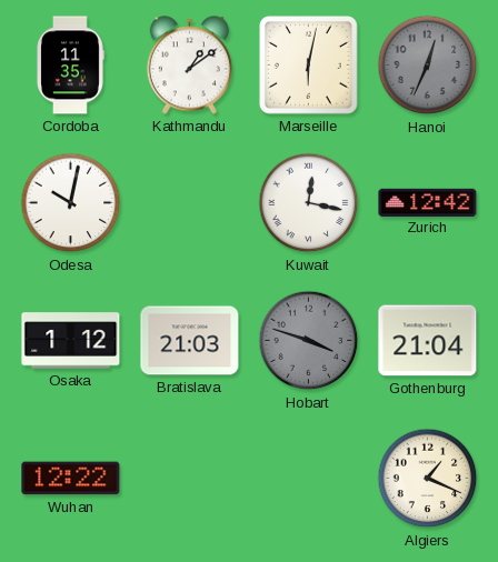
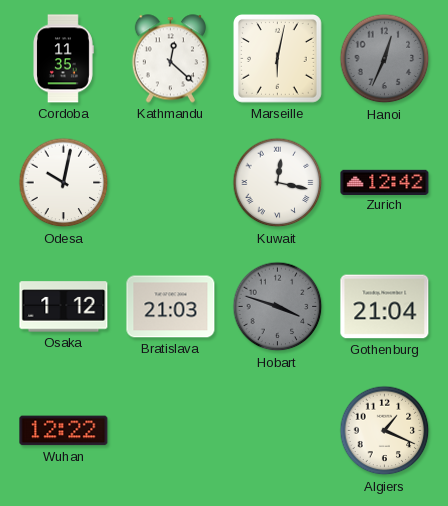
Kathmandu: 1:09 -> 12:22 (170, 59)
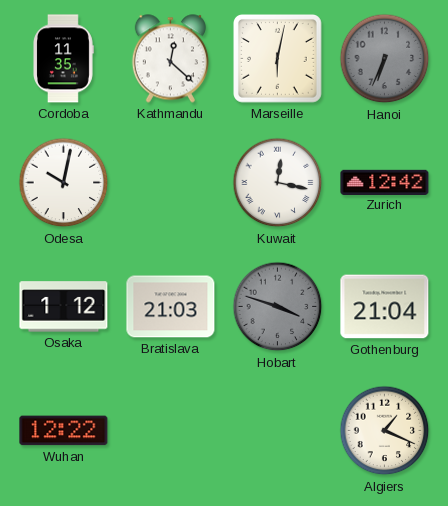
Hanoi: 12:34 -> 6:34 (385, 59)
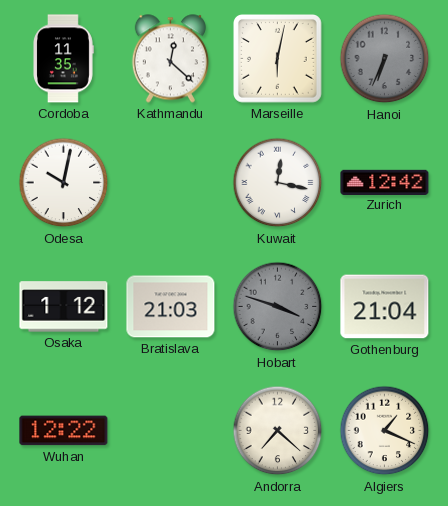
Andorra: none -> 7:22 (278, 431)
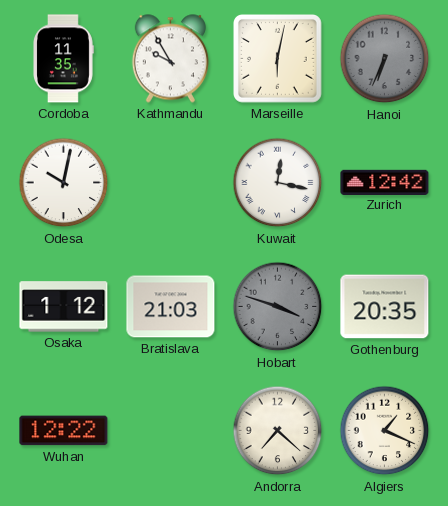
Kathmandu: 12:22 -> 9:55 (170, 59)
Gothenburg: 21:04 -> 20:35 (385, 307)
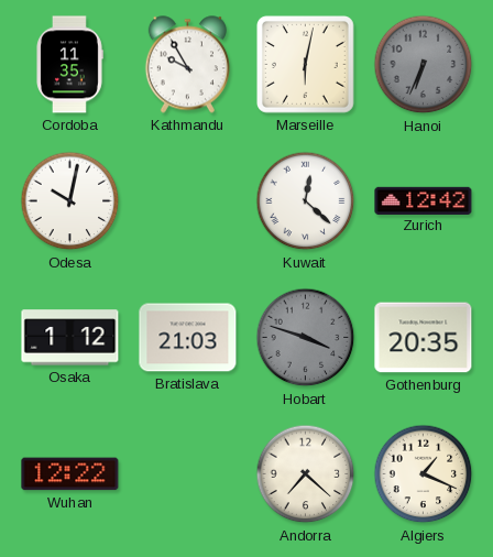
Kuwait: 12:17 -> 12:22 (306, 201)
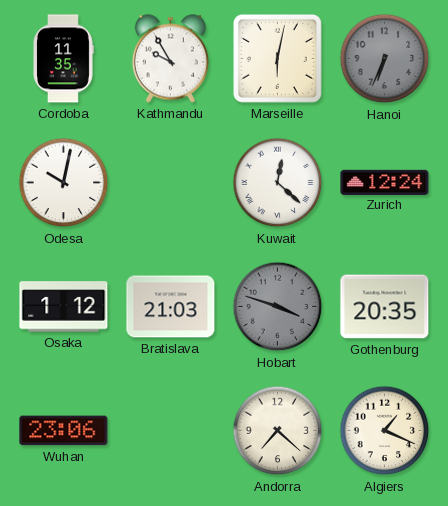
Zurich: 12:42 -> 12:24 (385, 182)
Wuhan: 12:22 -> 23:06 (64, 431)
